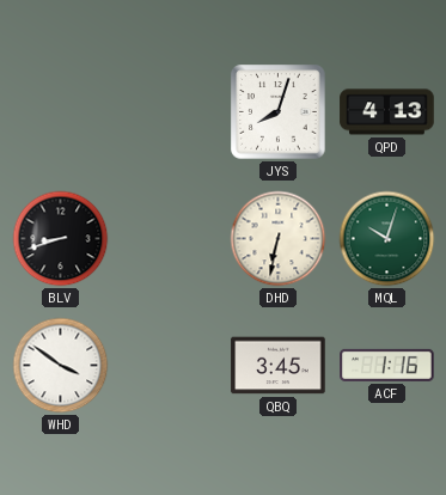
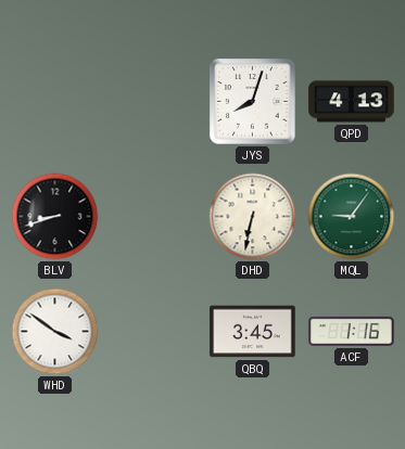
MQL: 10:03 -> 9:06 (352, 217)
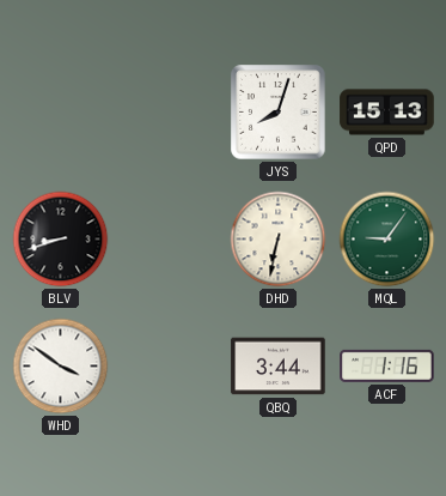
QPD: 4:13 -> 15:13 (387, 113)
QBQ: 3:45 -> 3:44 (279, 367)
